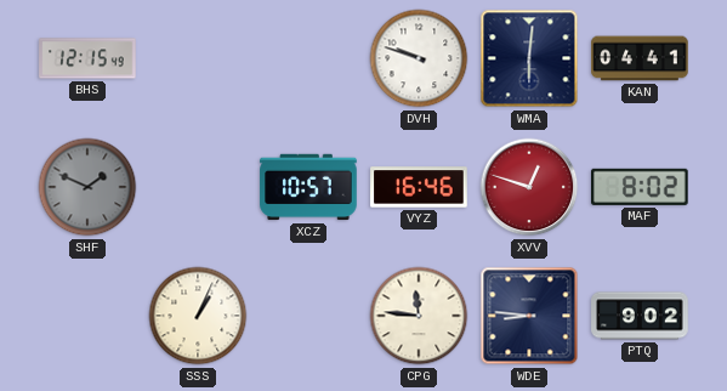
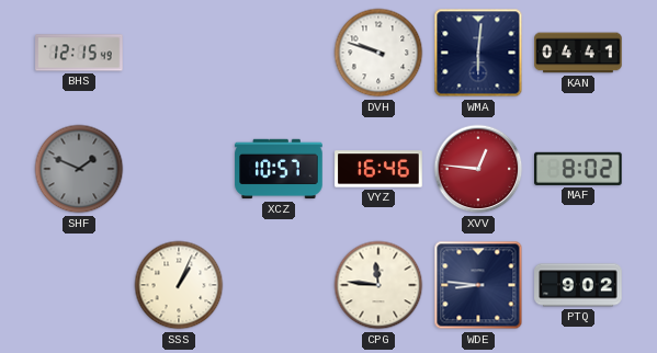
XVV: 12:48 -> 12:46 (478, 169)
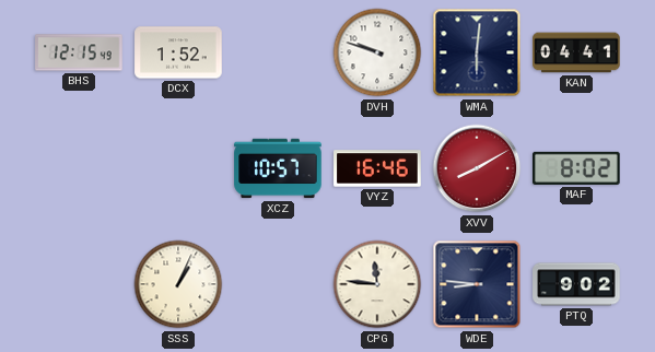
DCX: none -> 1:52 (178, 52)
SHF: 1:49 -> none (79, 169)
XVV: 12:46 -> 8:10 (477, 168)
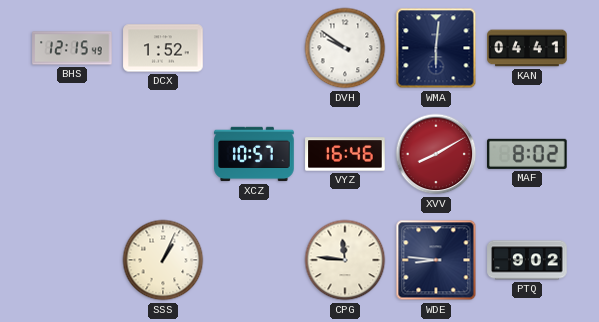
DVH: 9:48 -> 9:51 (345, 48)
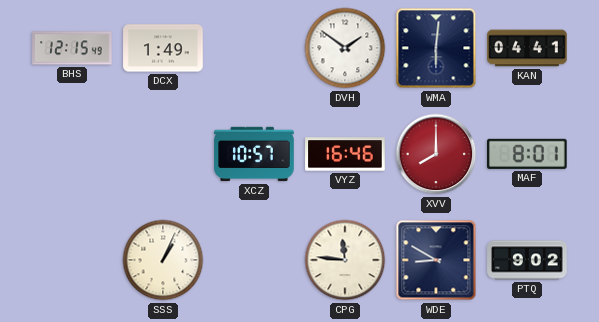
DCX: 1:52 -> 1:49 (163, 48)
DVH: 9:51 -> 1:51 (345, 48)
XVV: 8:10 -> 8:00 (436, 154)
MAF: 8:02 -> 8:01 (528, 154)
WDE: 8:46 -> 8:50 (436, 260)
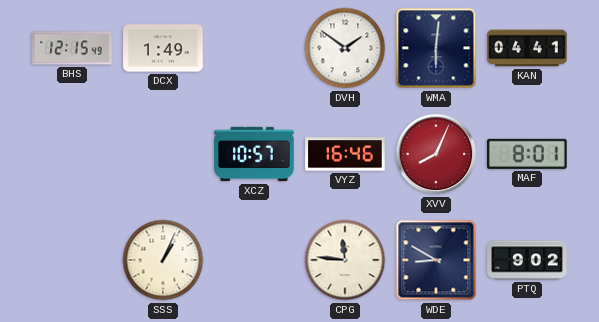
XVV: 8:00 -> 8:04 (436, 154)
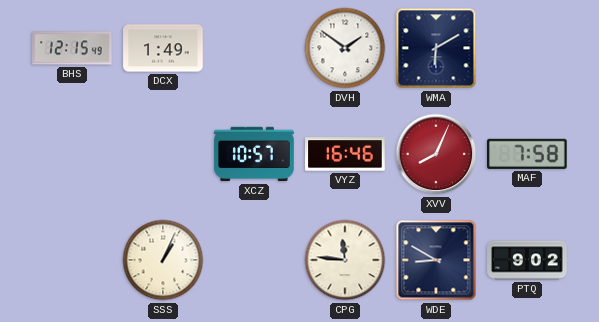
WMA: 6:01 -> 6:10 (436, 48)
KAN: 04:41 -> none (527, 48)
MAF: 8:01 -> 7:58 (528, 154)
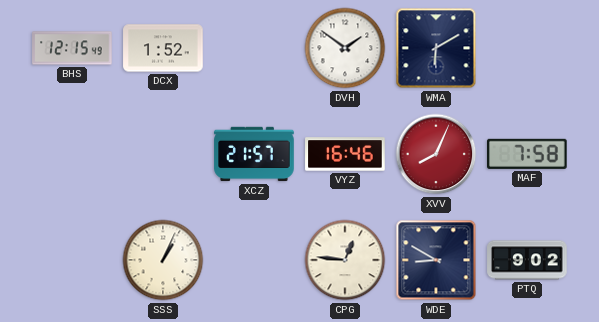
DCX: 1:49 -> 1:52 (163, 48)
XCZ: 10:57 -> 21:57 (254, 154)
CPG: 11:46 -> 12:46 (345, 260)
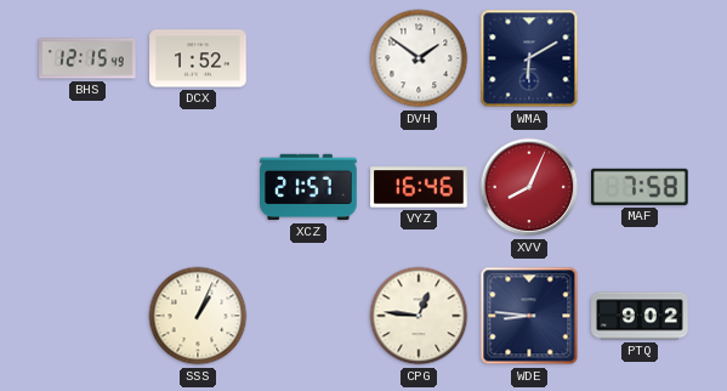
WDE: 8:50 -> 8:46 (529, 316)
